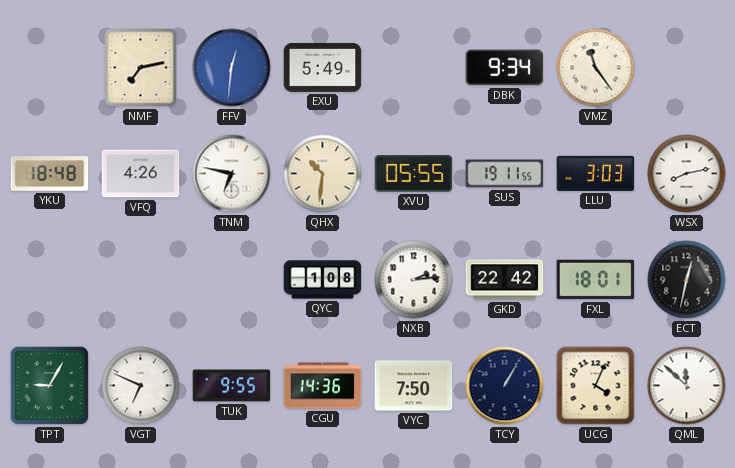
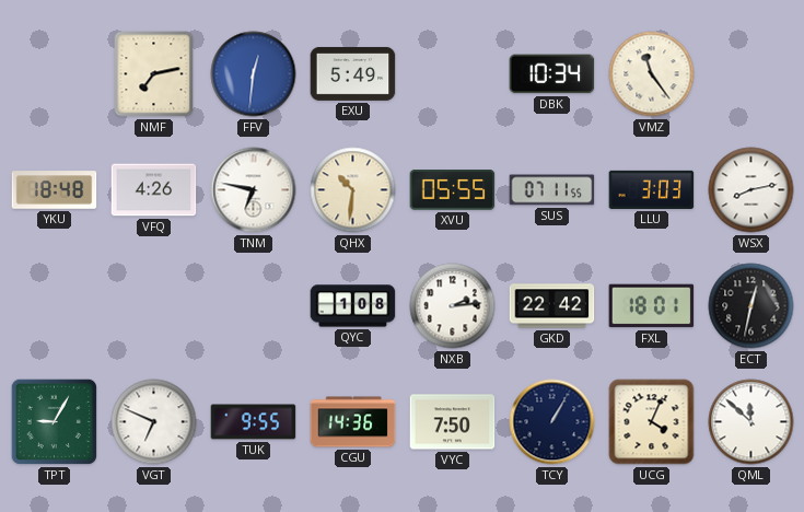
DBK: 9:34 -> 10:34 (552, 74)
SUS: 19:11 -> 07:11 (552, 190)
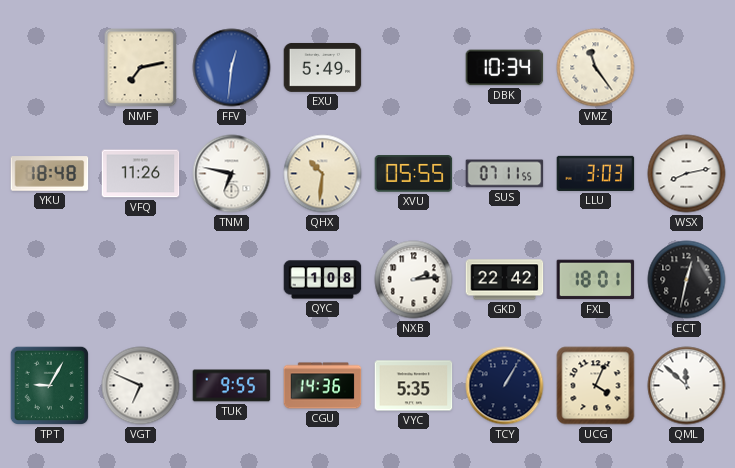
VFQ: 4:26 -> 11:26 (141, 174)
VYC: 7:50 -> 5:35 (414, 386)
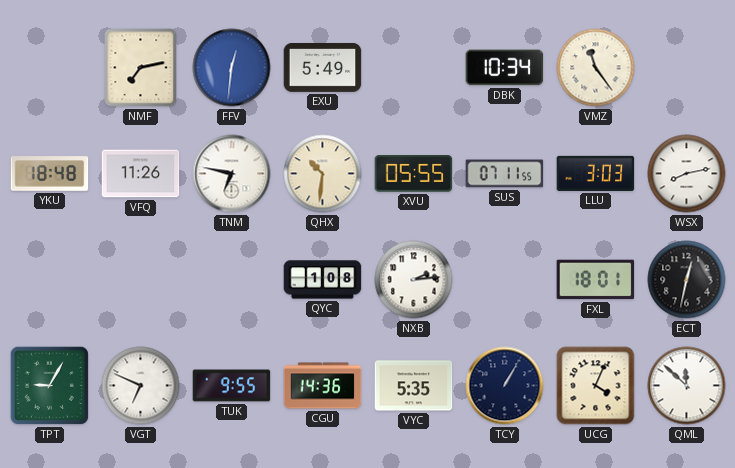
GKD: 22:42 -> none (505, 280)
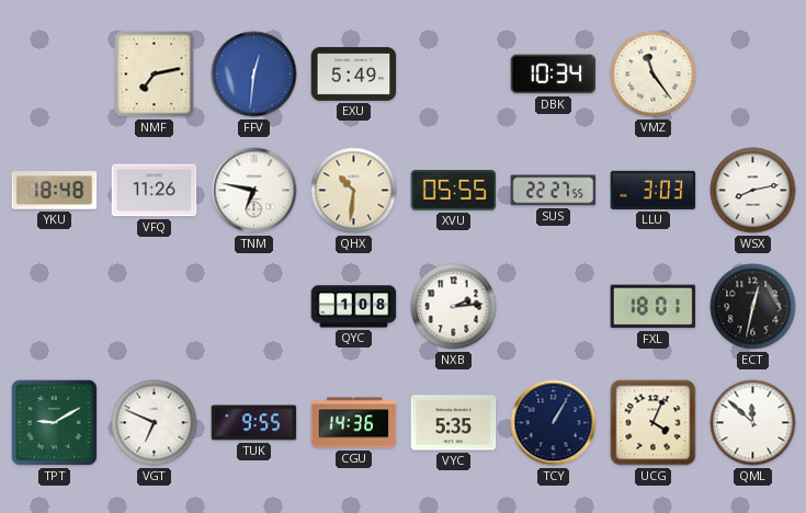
SUS: 07:11 -> 22:27 (554, 191)
TPT: 9:05 -> 9:10 (54, 422)
